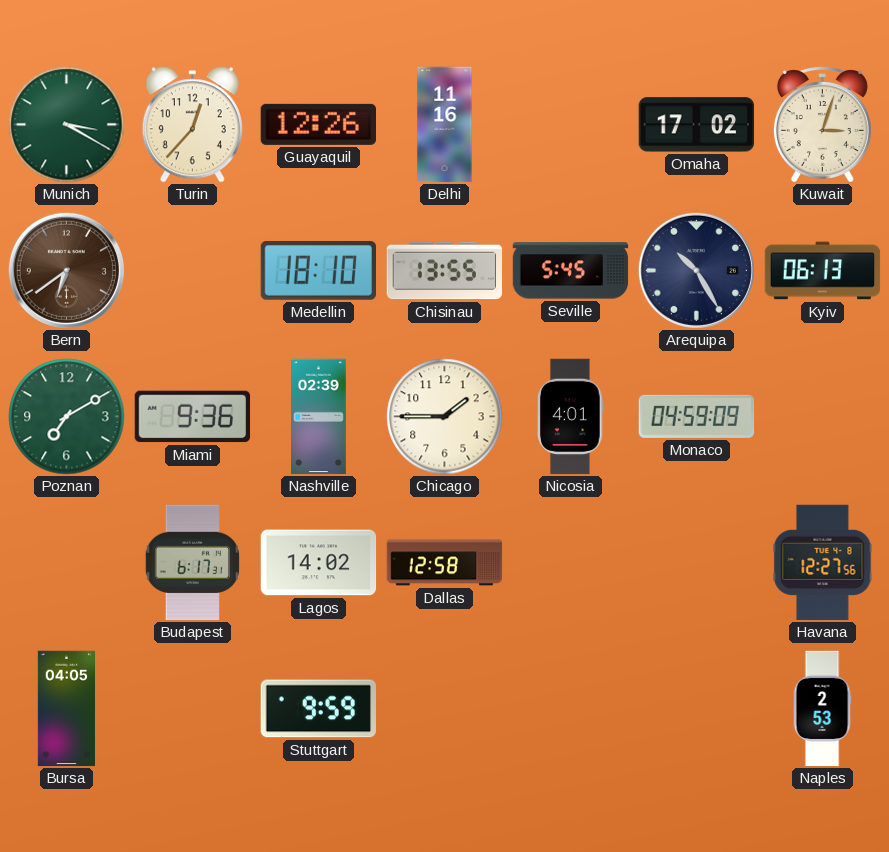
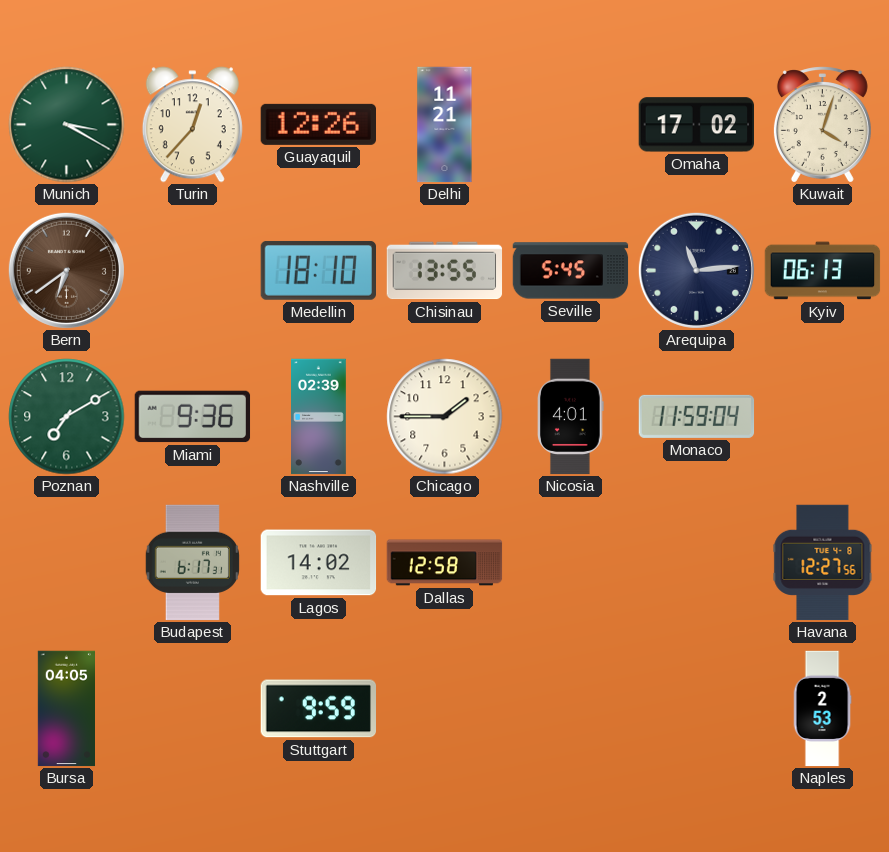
Delhi: 11:16 -> 11:21 (445, 125)
Kuwait: 3:03 -> 4:03 (822, 125)
Arequipa: 10:25 -> 11:14 (696, 270)
Monaco: 04:59 -> 11:59 (697, 416)
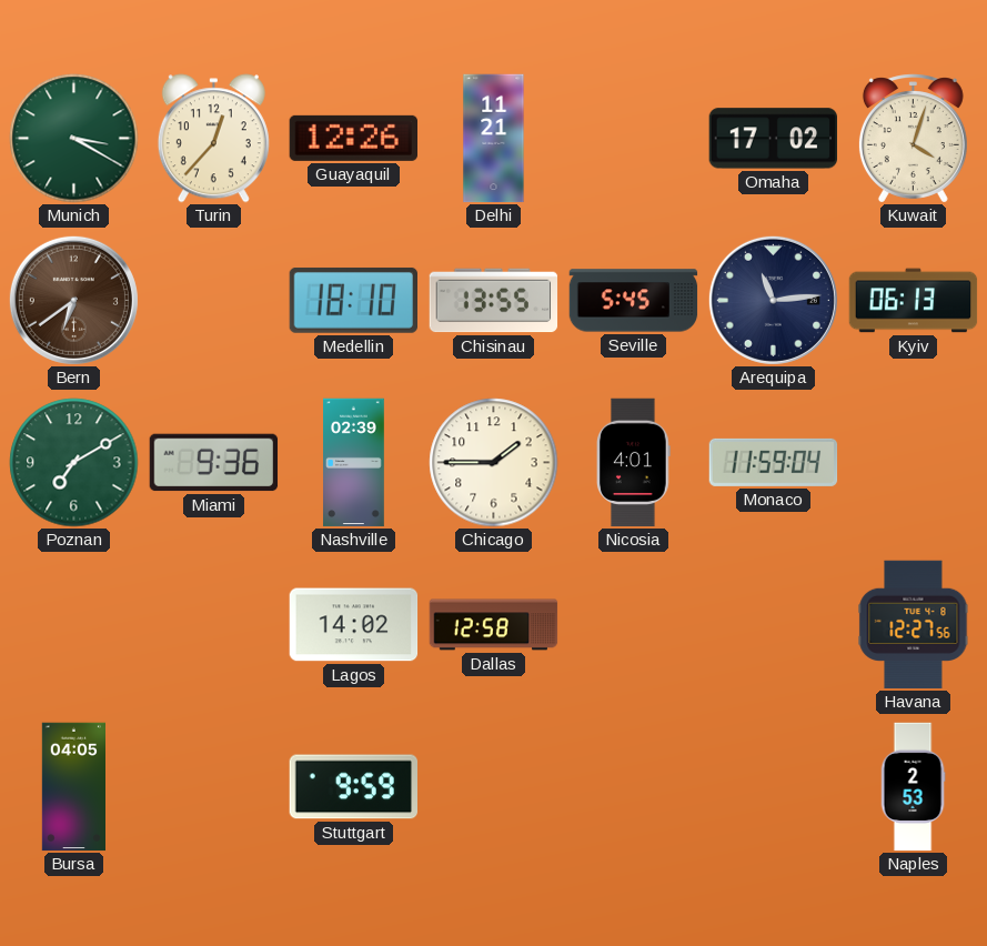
Budapest: 6:17 -> none (192, 563)
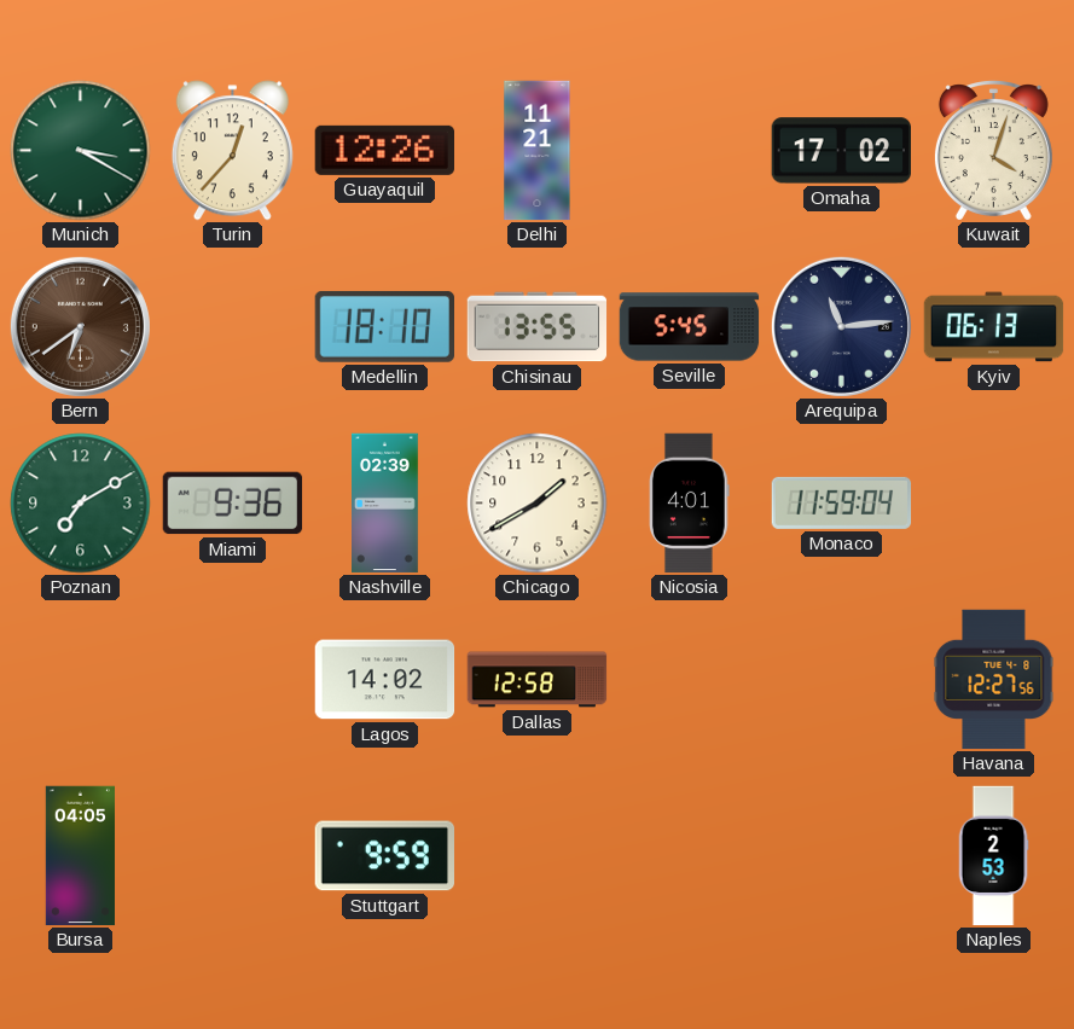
Chicago: 1:45 -> 1:40 (538, 504)
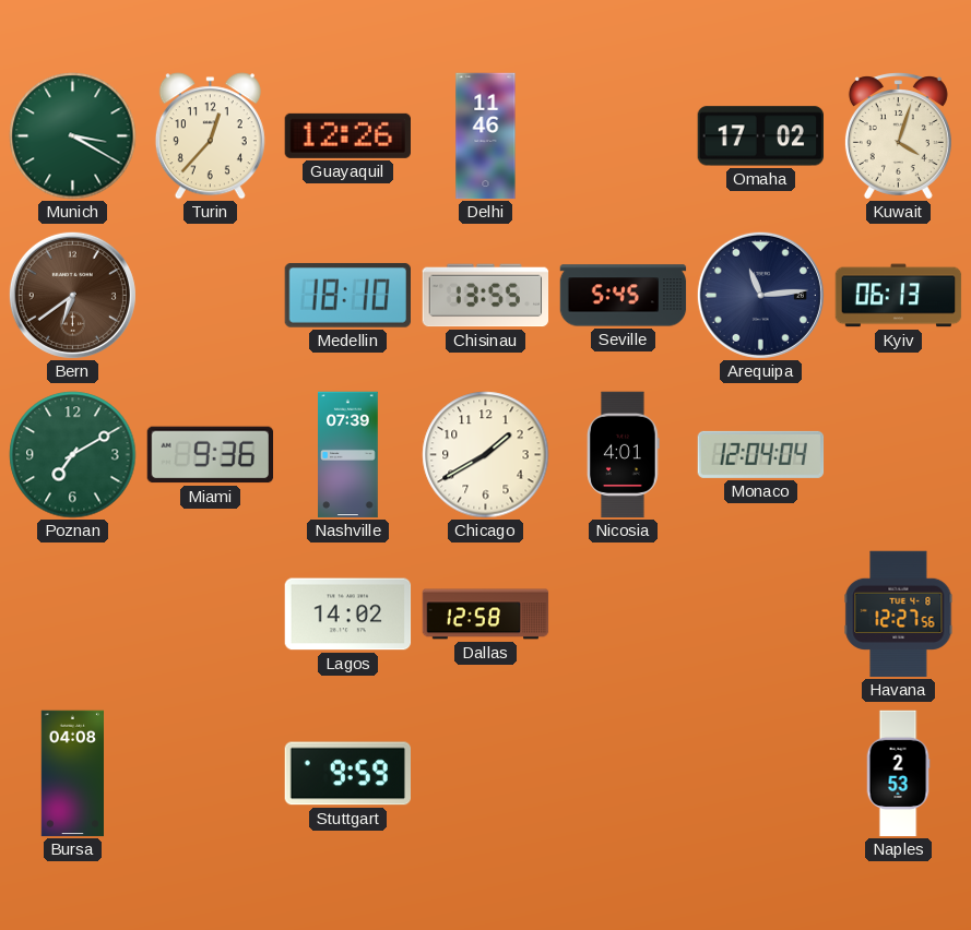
Delhi: 11:21 -> 11:46 (486, 136)
Nashville: 02:39 -> 07:39 (348, 455)
Monaco: 11:59 -> 12:04 (761, 454)
Bursa: 04:05 -> 04:08 (72, 774)
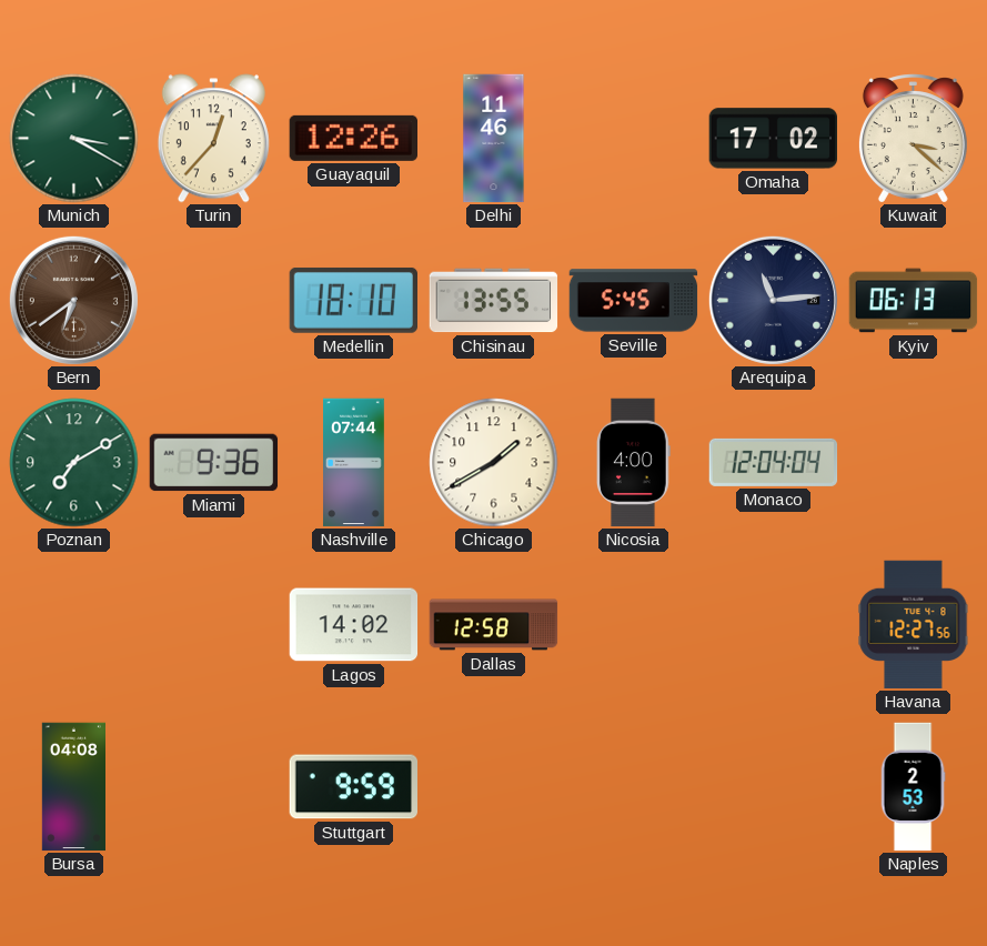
Kuwait: 4:03 -> 3:22 (913, 139)
Nashville: 07:39 -> 07:44 (354, 463)
Nicosia: 4:01 -> 4:00 (634, 463)
